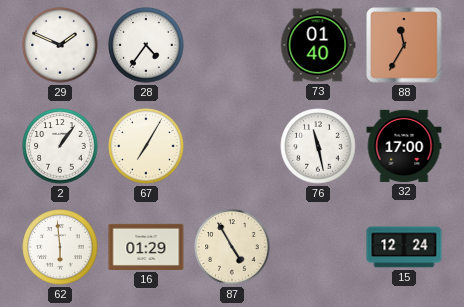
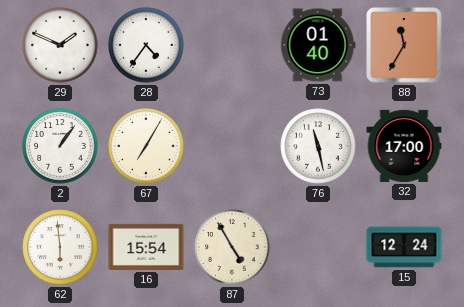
16: 01:29 -> 15:54 (146, 247)
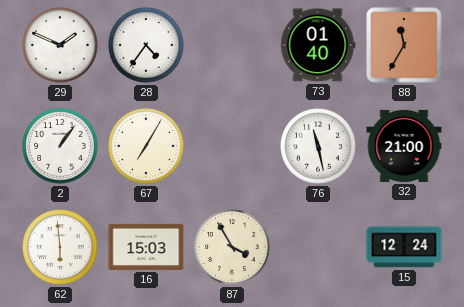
32: 17:00 -> 21:00 (404, 146)
16: 15:54 -> 15:03 (146, 247)
87: 4:55 -> 3:55 (232, 247)
